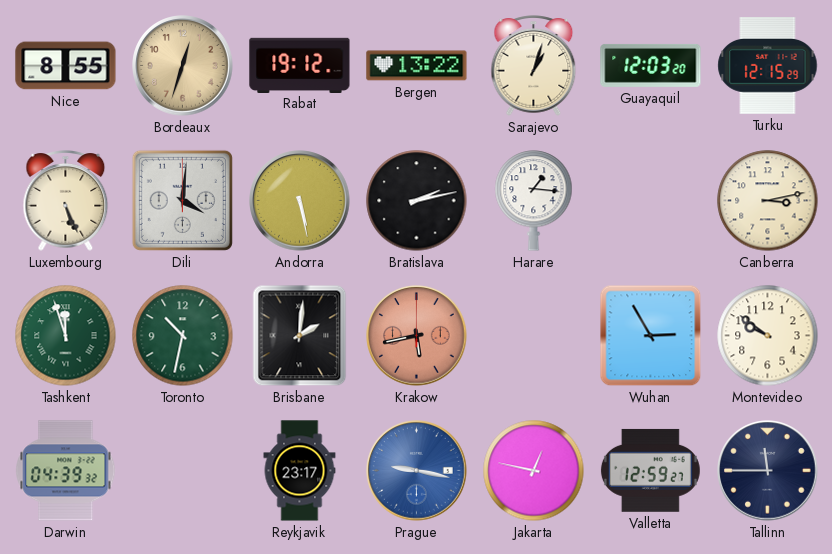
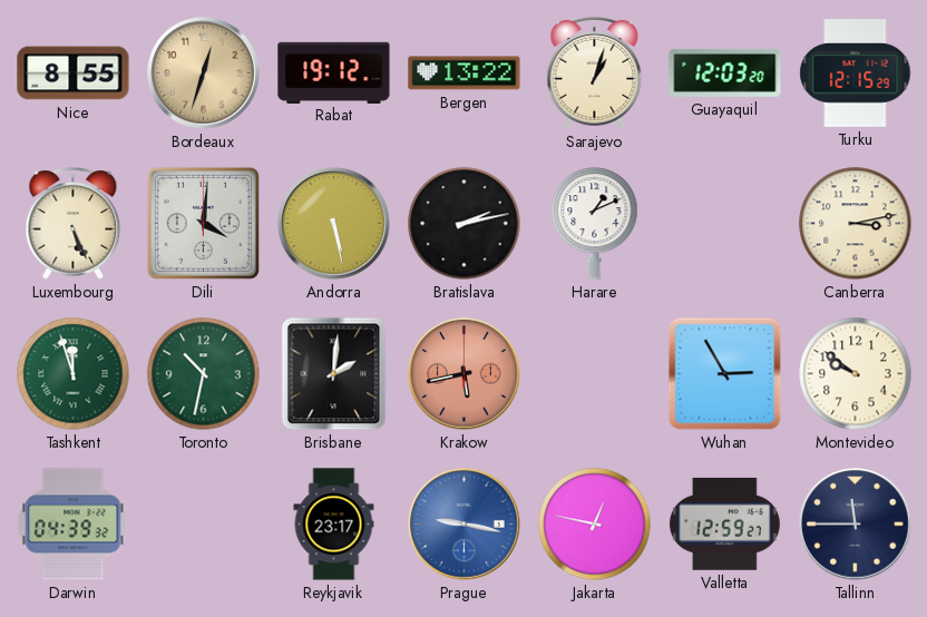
Harare: 1:16 -> 1:11 (595, 224)
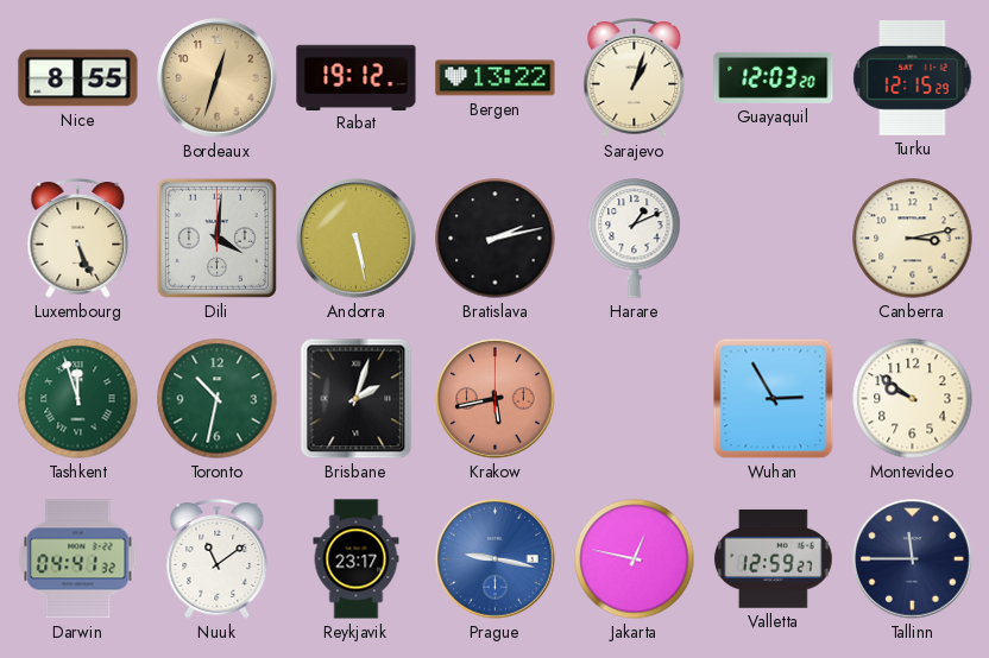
Brisbane: 2:01 -> 2:03 (357, 399)
Darwin: 04:39 -> 04:41 (78, 559)
Nuuk: none -> 11:09 (218, 559)
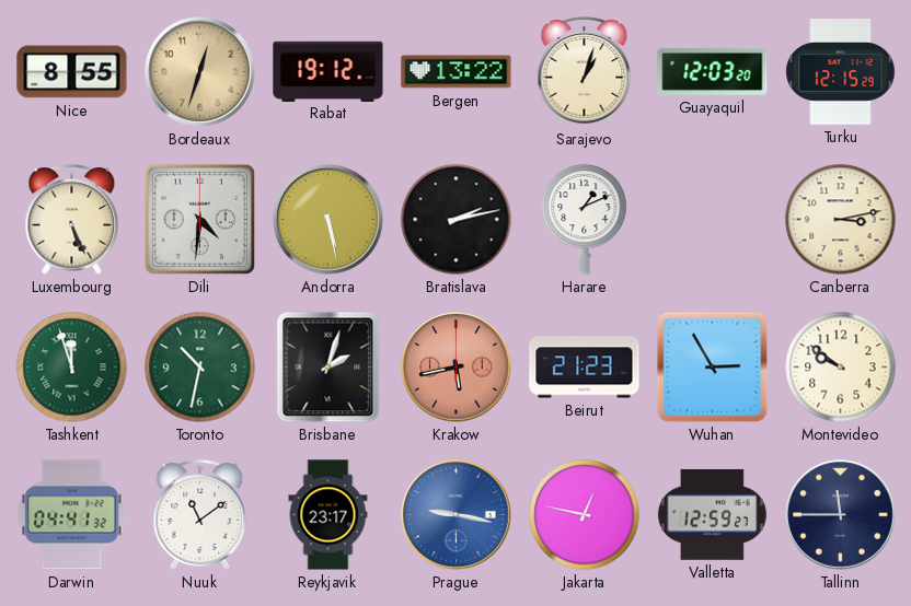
Dili: 4:01 -> 4:31 (199, 219)
Beirut: none -> 21:23 (585, 368)
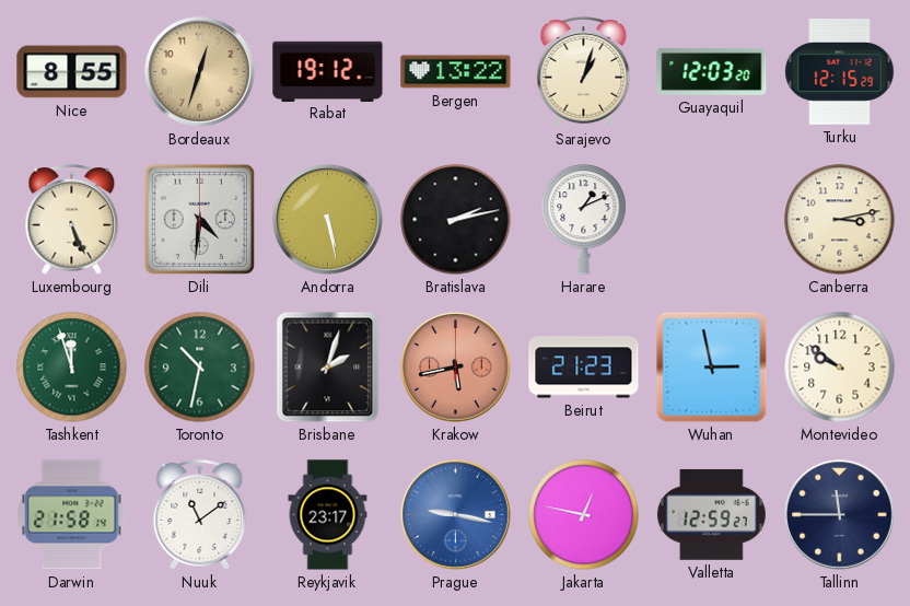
Wuhan: 2:55 -> 2:58 (712, 368)
Darwin: 04:41 -> 21:58 (72, 515)
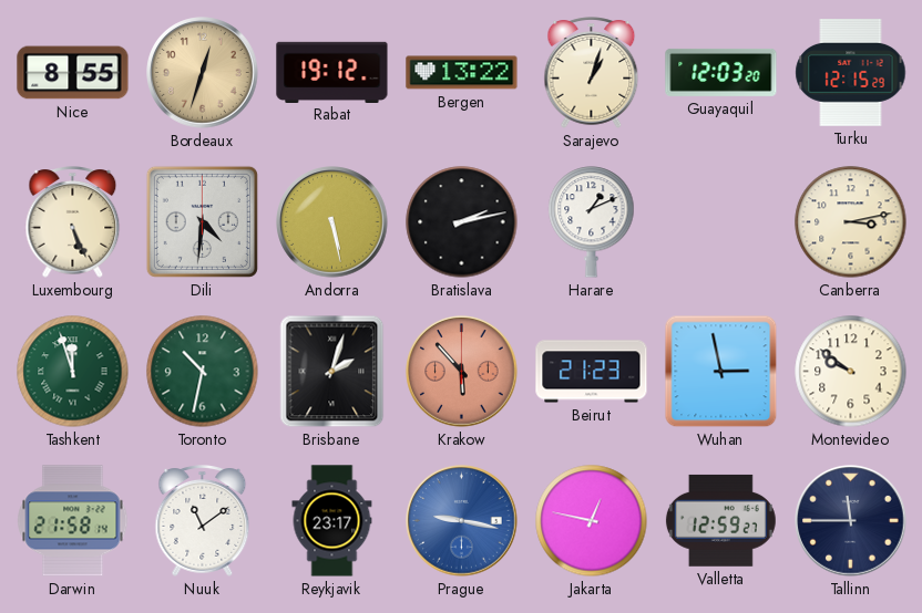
Krakow: 5:43 -> 5:53 (462, 372)
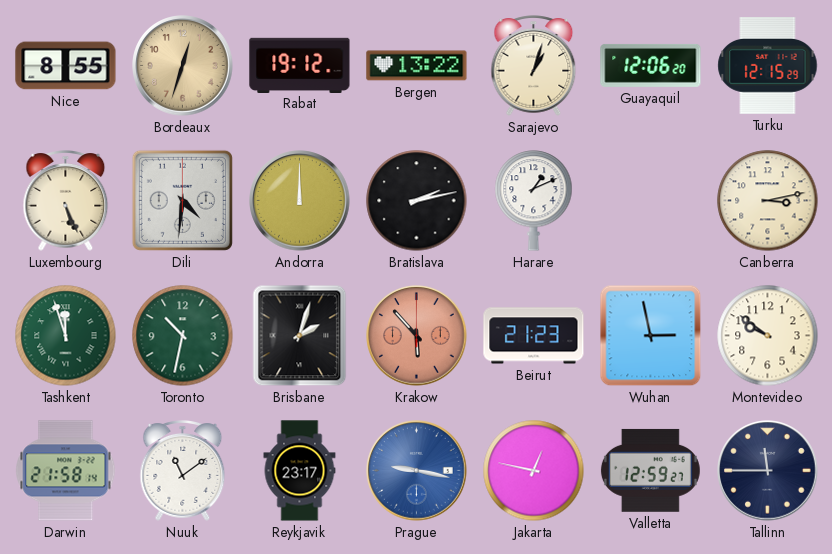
Guayaquil: 12:03 -> 12:06 (651, 65)
Andorra: 5:28 -> 12:00 (300, 201)
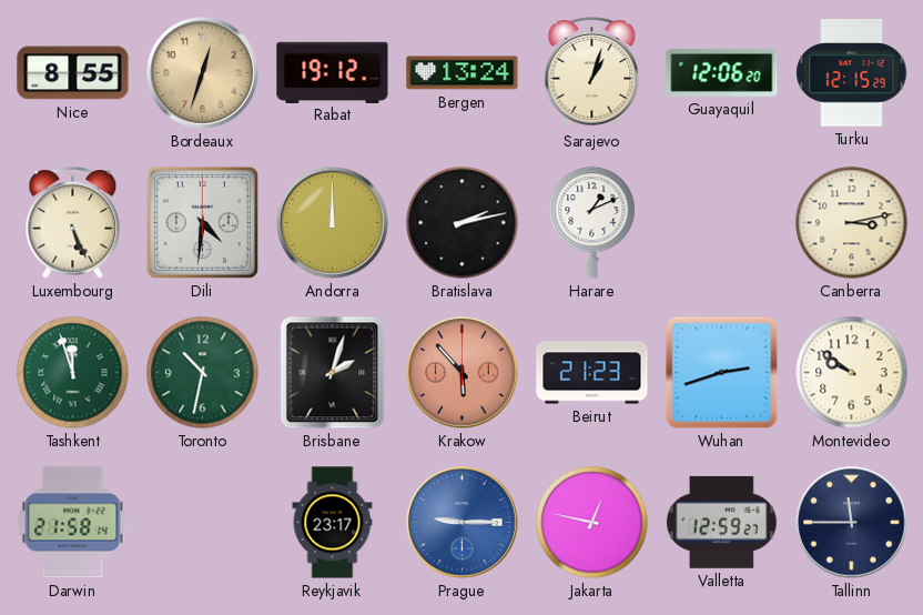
Bergen: 13:22 -> 13:24 (463, 73)
Wuhan: 2:58 -> 2:42 (722, 373)
Nuuk: 11:09 -> none (183, 471)
Prague: 9:17 -> 9:15 (463, 523)
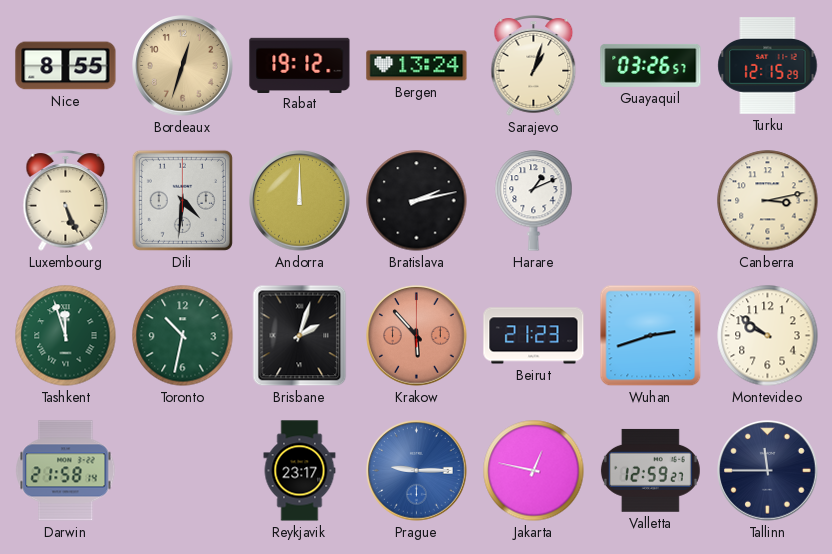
Guayaquil: 12:06 -> 03:26 (651, 65)
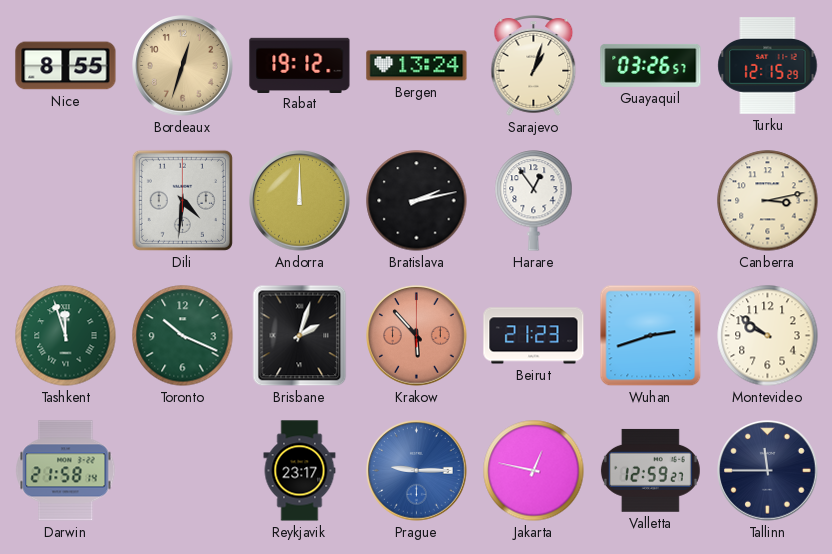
Luxembourg: 5:26 -> none (66, 201)
Harare: 1:11 -> 12:54 (534, 201)
Toronto: 10:32 -> 10:19 (183, 336)
